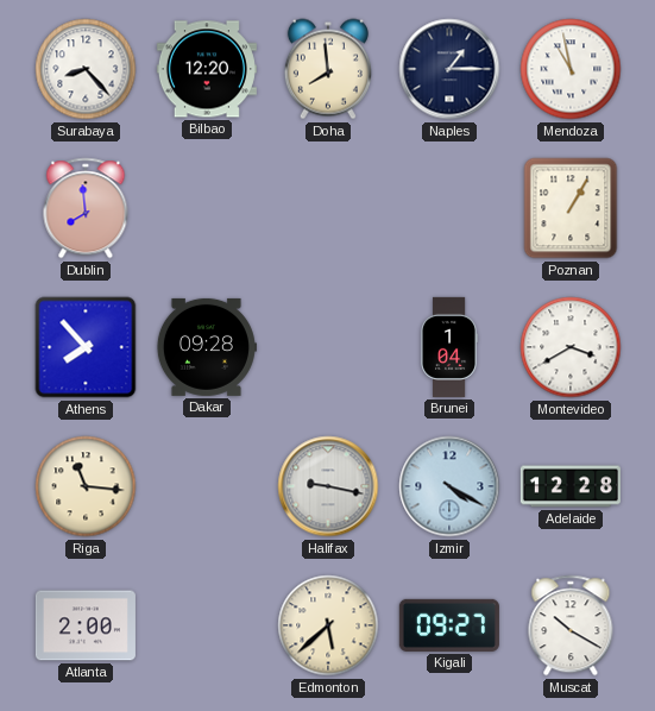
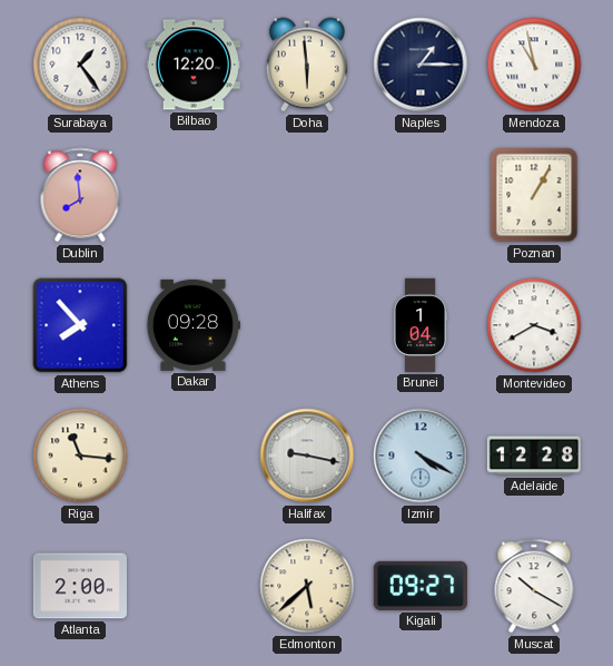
Surabaya: 8:23 -> 1:24 (80, 65)
Doha: 7:59 -> 5:59 (307, 65)
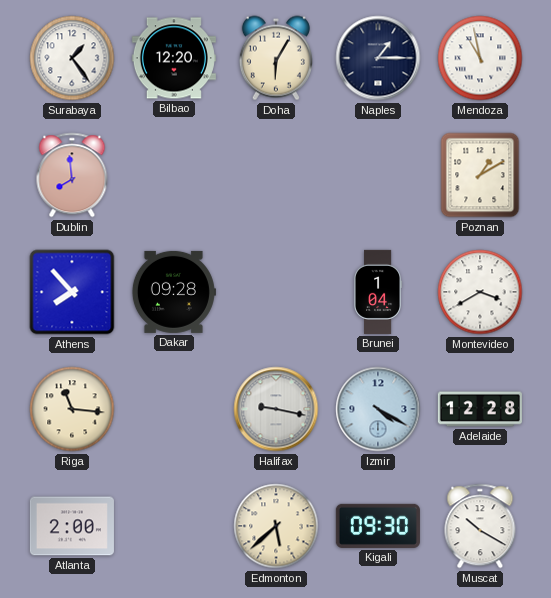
Doha: 5:59 -> 6:05 (276, 58)
Poznan: 1:05 -> 1:10 (480, 175)
Kigali: 09:27 -> 09:30 (378, 526)
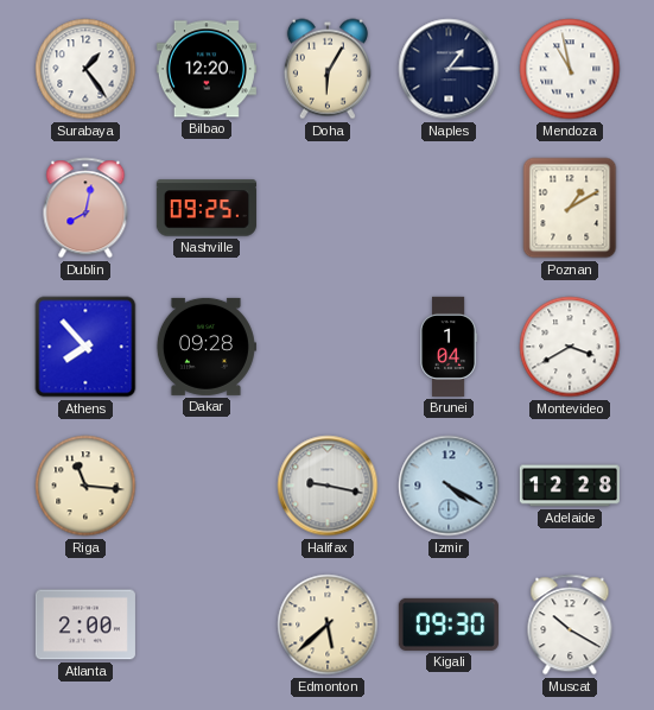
Dublin: 7:59 -> 8:02 (85, 208)
Nashville: none -> 09:25 (207, 208)
